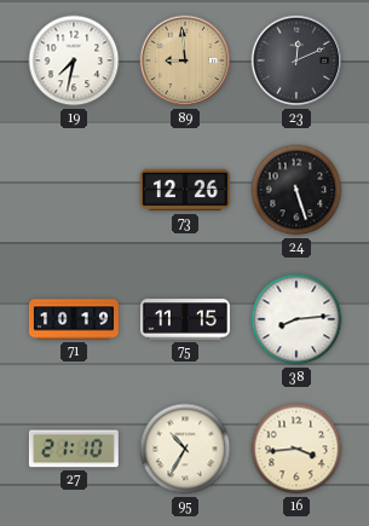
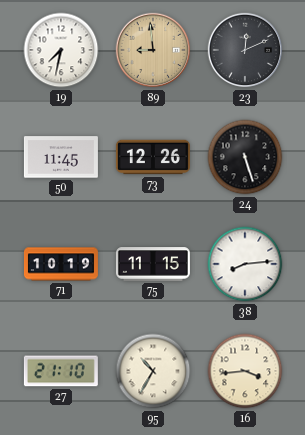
50: none -> 11:45 (61, 157)
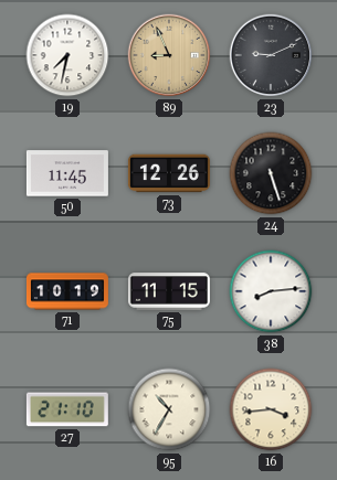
89: 8:59 -> 8:56 (169, 55)
23: 12:11 -> 9:11 (271, 55)
